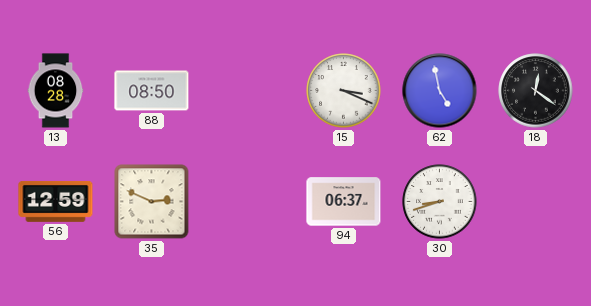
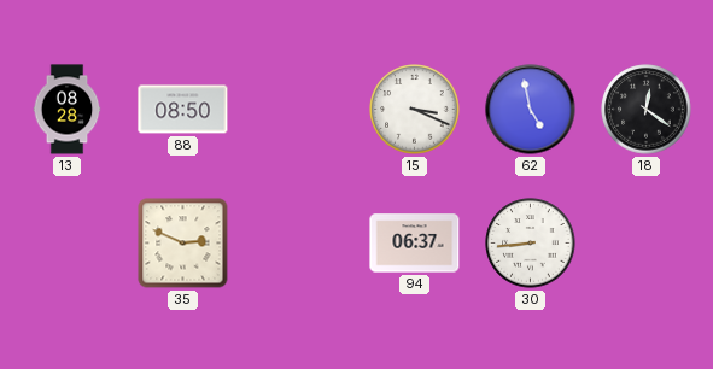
56: 12:59 -> none (56, 202)
30: 8:42 -> 8:44 (531, 244)
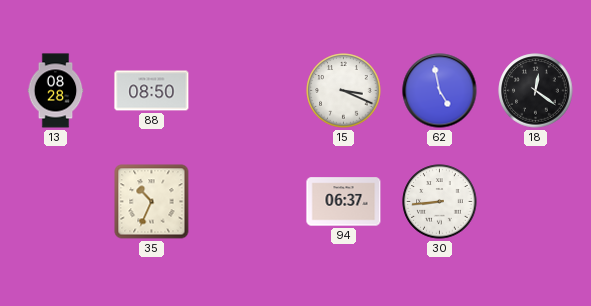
35: 2:49 -> 10:34 (152, 202)
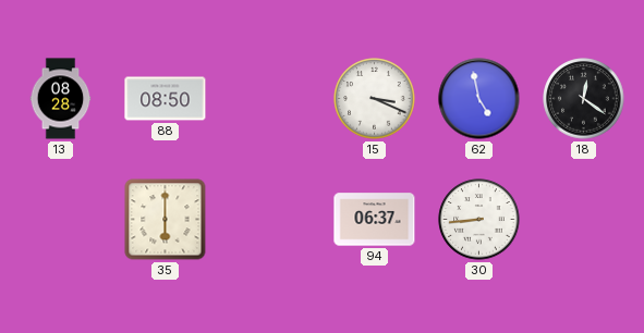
35: 10:34 -> 6:00 (166, 220)
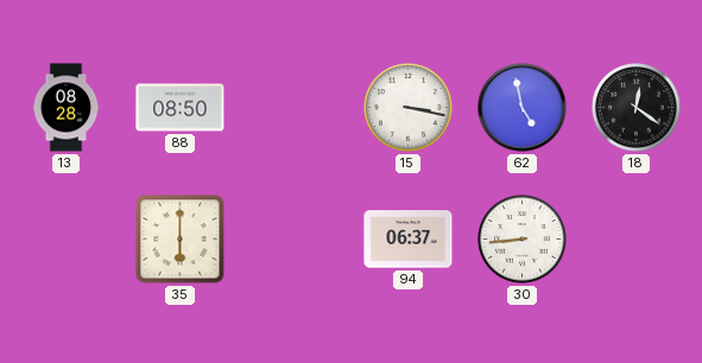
15: 3:19 -> 3:17 (409, 108)
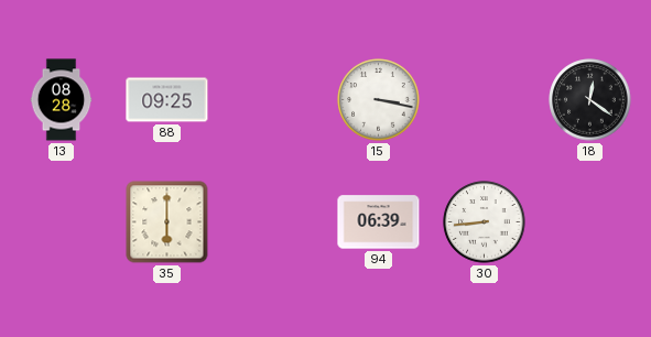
88: 08:50 -> 09:25 (167, 100)
62: 4:58 -> none (523, 108)
94: 06:37 -> 06:39 (379, 222)
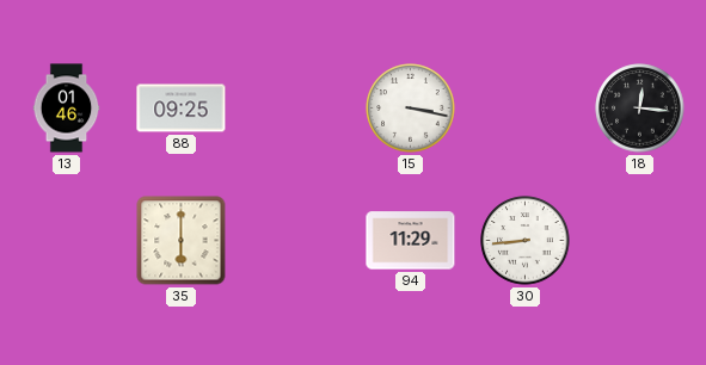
13: 08:28 -> 01:46 (67, 109)
18: 12:21 -> 12:16 (640, 109)
94: 06:39 -> 11:29 (411, 241)
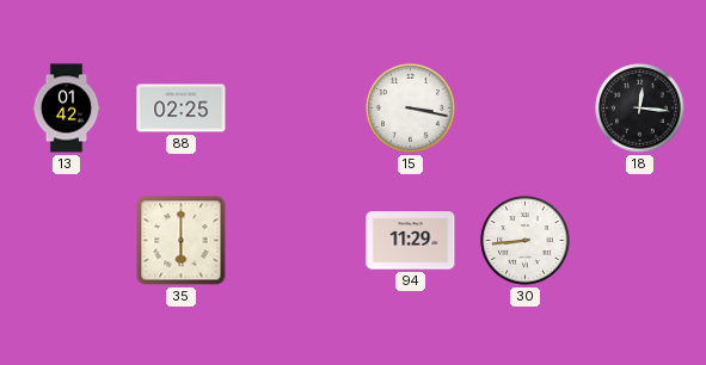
13: 01:46 -> 01:42 (67, 109)
88: 09:25 -> 02:25 (182, 109)
